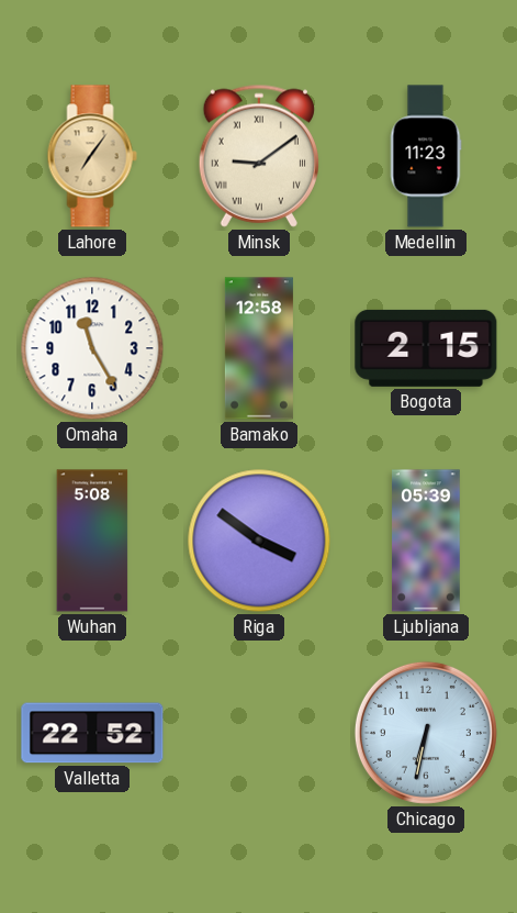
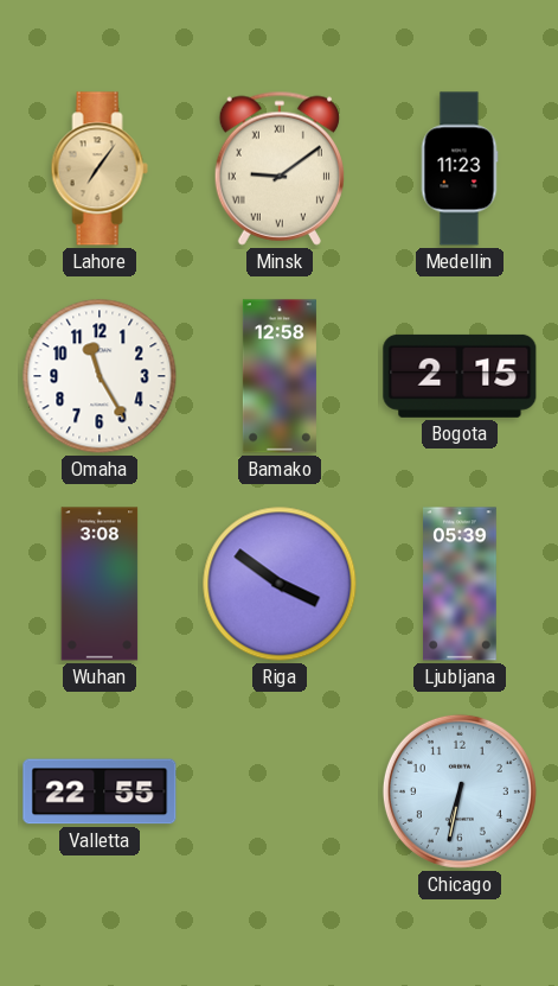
Wuhan: 5:08 -> 3:08 (100, 584)
Valletta: 22:52 -> 22:55 (100, 791)
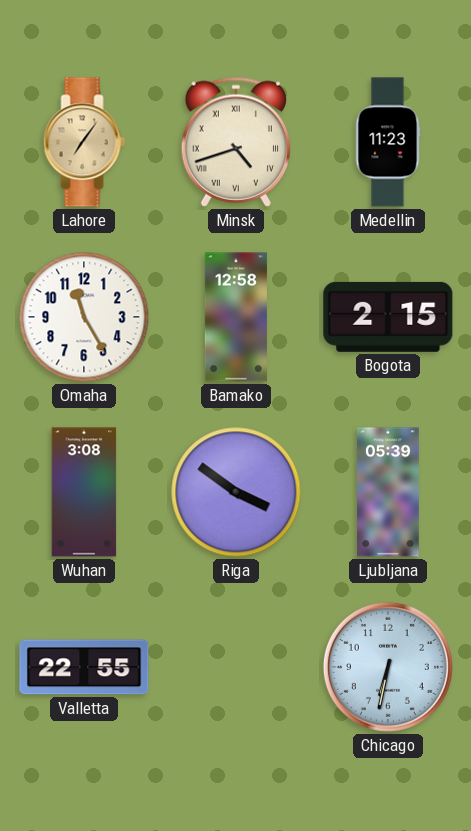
Minsk: 9:09 -> 4:42 (236, 142)
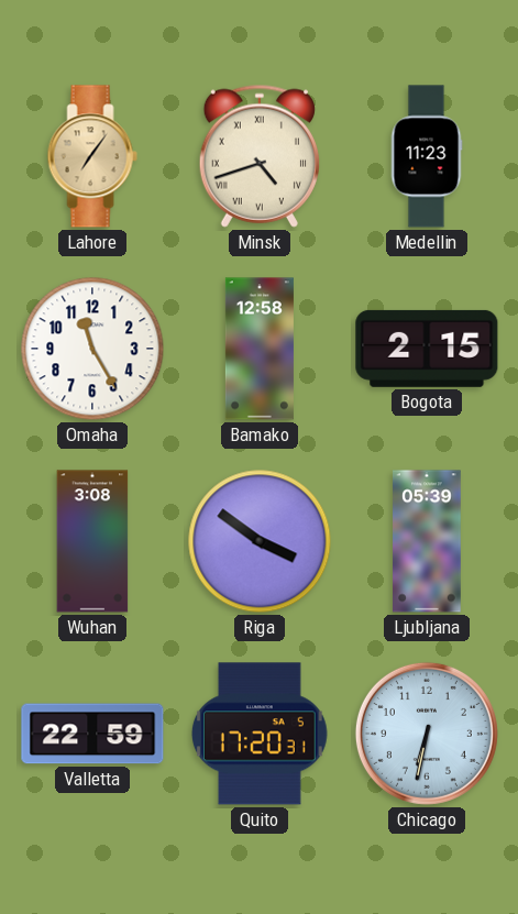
Valletta: 22:55 -> 22:59 (92, 734)
Quito: none -> 17:20 (260, 734)
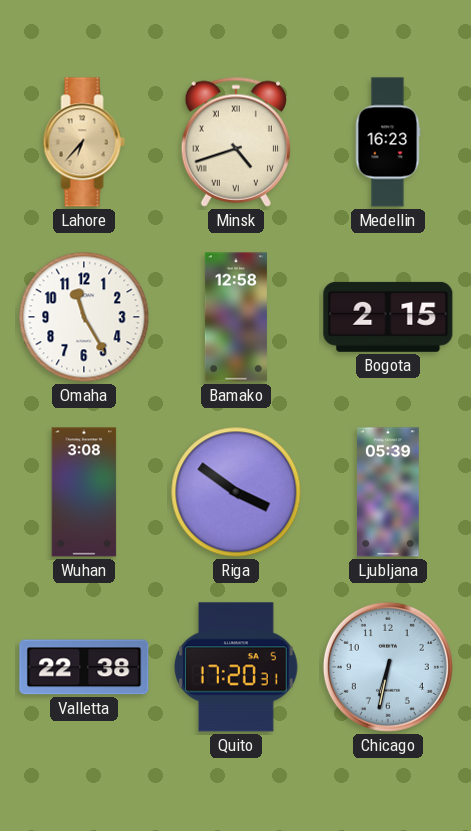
Lahore: 7:06 -> 6:37 (84, 142)
Medellin: 11:23 -> 16:23 (388, 142)
Valletta: 22:59 -> 22:38 (84, 667)
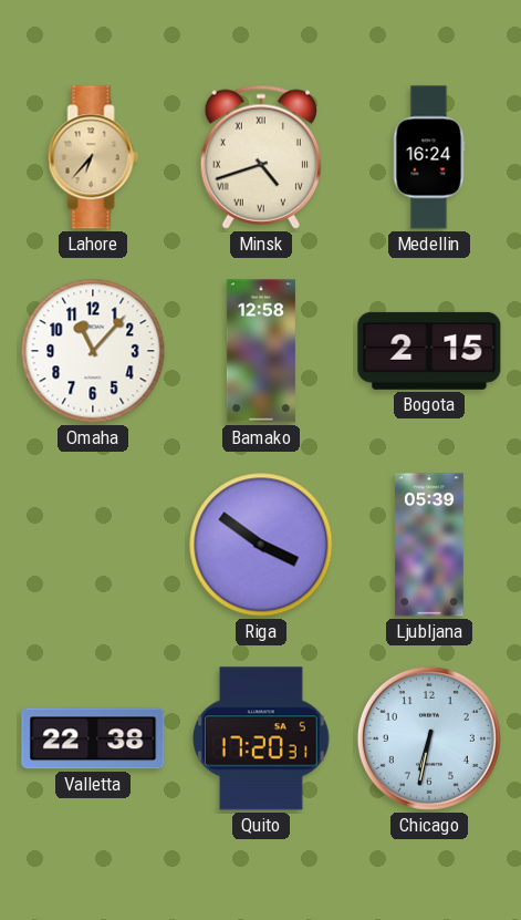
Medellin: 16:23 -> 16:24 (429, 157)
Omaha: 11:25 -> 11:07 (93, 351)
Wuhan: 3:08 -> none (84, 492)
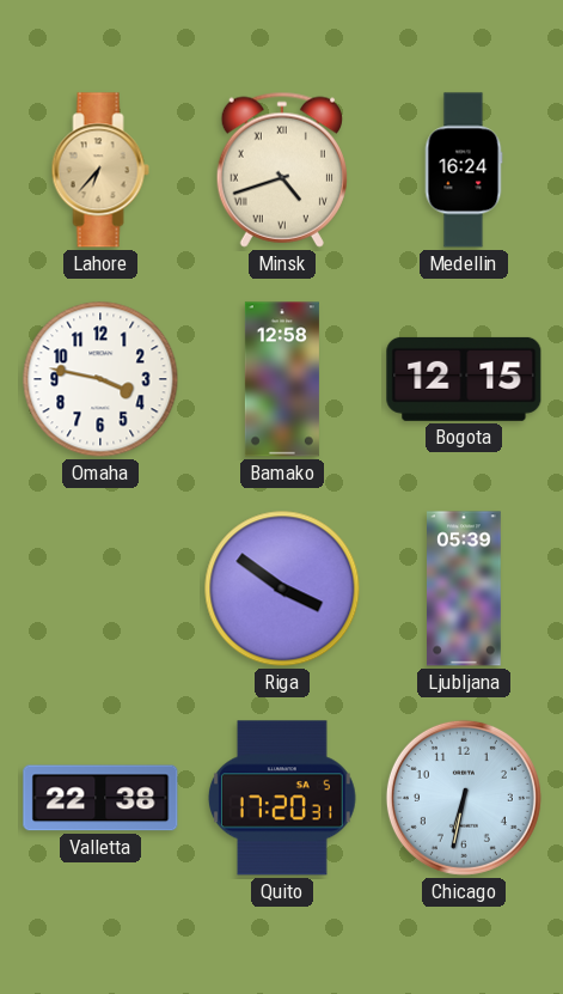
Omaha: 11:07 -> 3:47 (100, 379)
Bogota: 2:15 -> 12:15 (464, 379)
